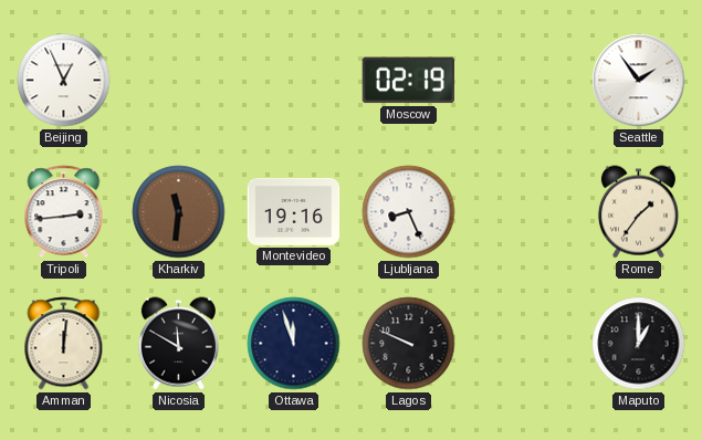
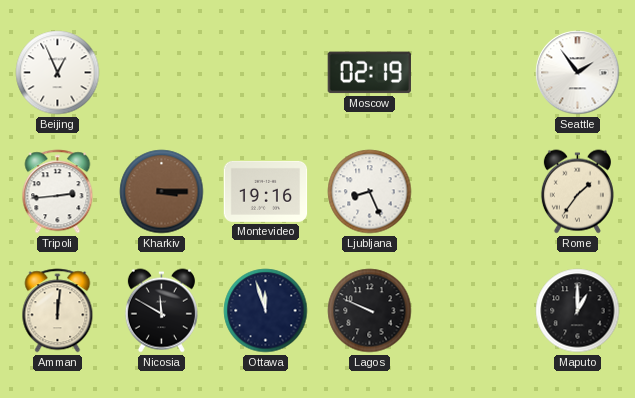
Kharkiv: 11:31 -> 3:15 (162, 192)
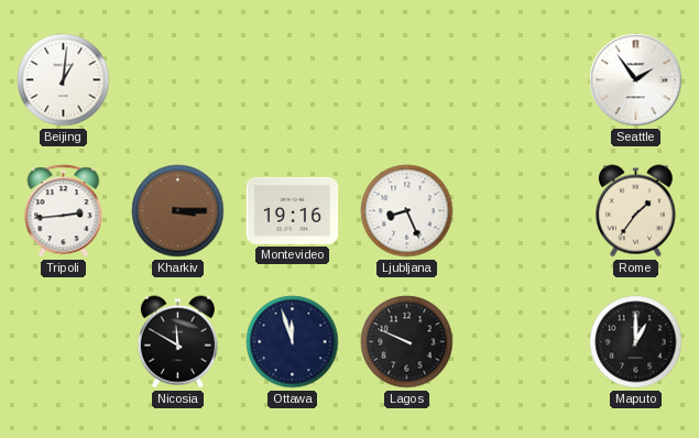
Beijing: 12:56 -> 1:01 (64, 80)
Moscow: 02:19 -> none (369, 73)
Amman: 12:01 -> none (58, 311)
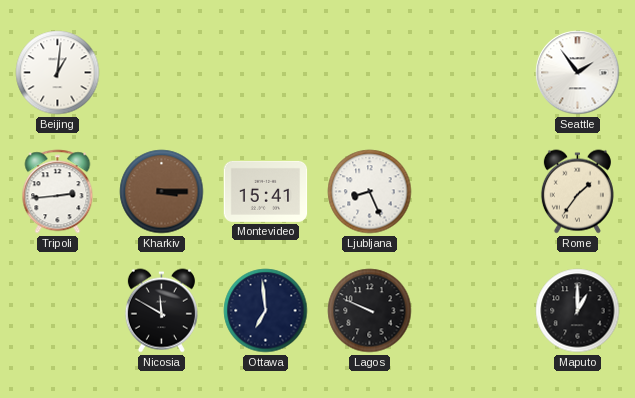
Montevideo: 19:16 -> 15:41 (266, 191)
Ottawa: 11:57 -> 6:59 (266, 311)
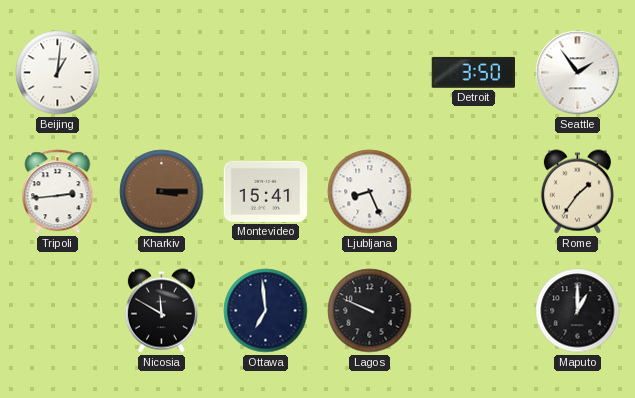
Detroit: none -> 3:50 (473, 72)
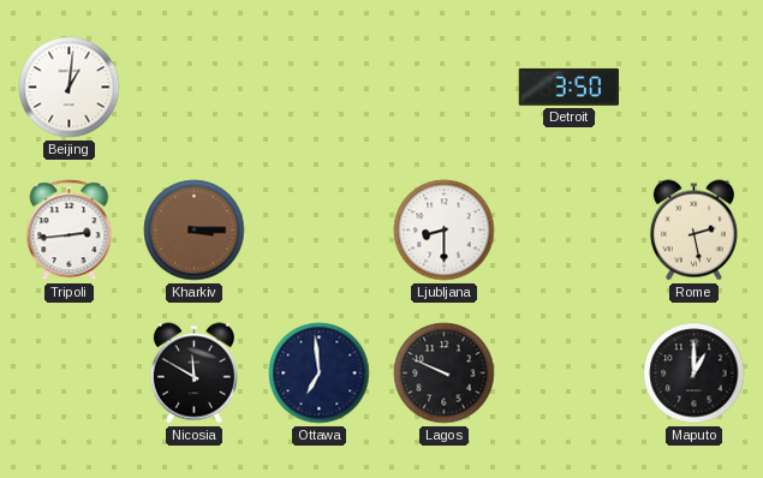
Seattle: 1:54 -> none (578, 73)
Montevideo: 15:41 -> none (266, 191)
Ljubljana: 8:26 -> 8:30 (445, 231)
Rome: 1:36 -> 2:28 (693, 231)
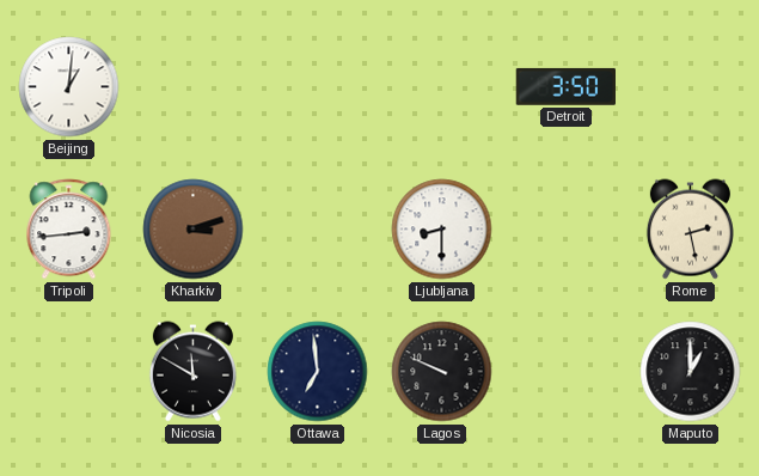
Kharkiv: 3:15 -> 3:12 (194, 230)
